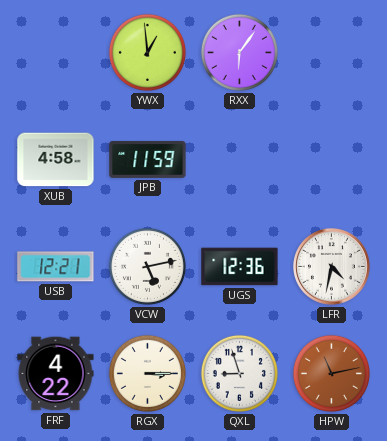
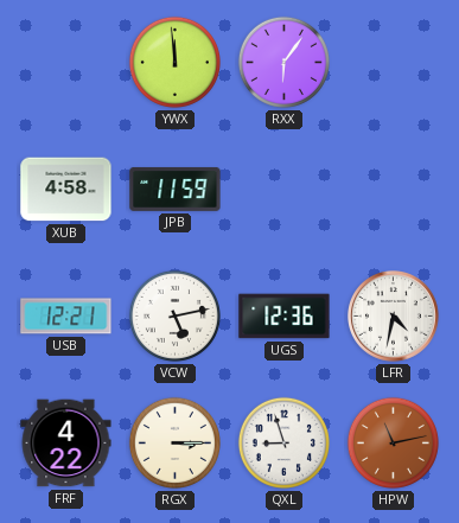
YWX: 12:59 -> 11:59 (174, 62)
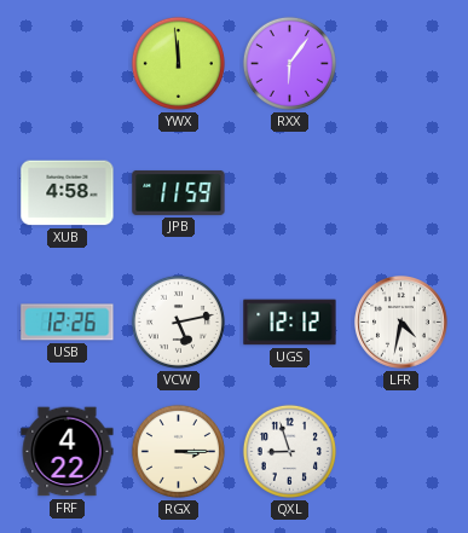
USB: 12:21 -> 12:26 (68, 323)
UGS: 12:36 -> 12:12 (290, 323)
HPW: 11:13 -> none (393, 442)
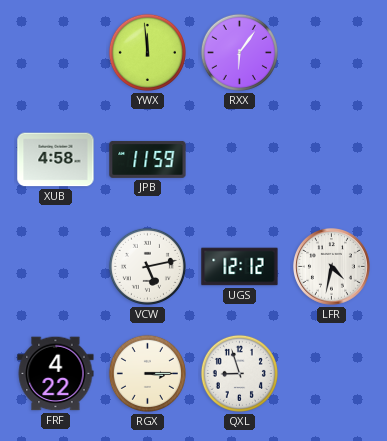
USB: 12:26 -> none (68, 323)
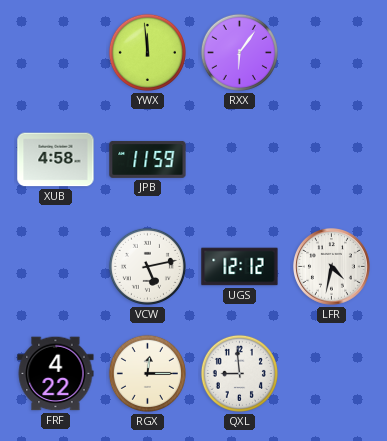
RGX: 3:15 -> 12:15 (147, 373)
QXL: 8:57 -> 8:59 (239, 373)
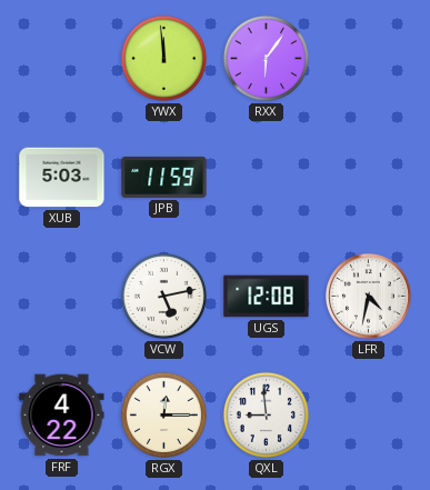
XUB: 4:58 -> 5:03 (62, 178)
UGS: 12:12 -> 12:08 (267, 297)
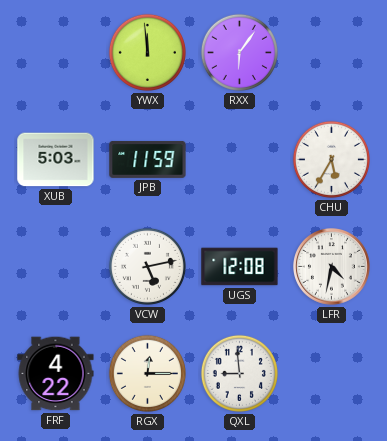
CHU: none -> 5:35 (331, 159)
